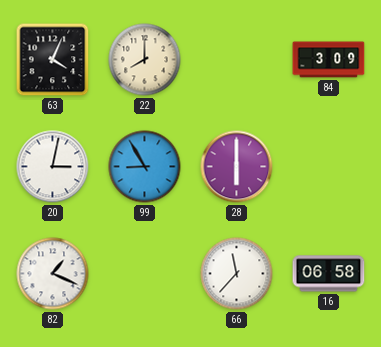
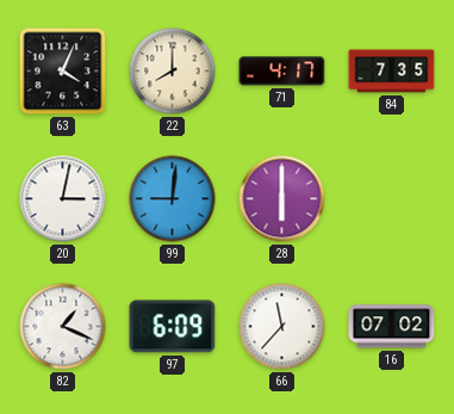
71: none -> 4:17 (282, 72)
84: 3:09 -> 7:35 (392, 72)
99: 8:55 -> 9:01 (173, 199)
97: none -> 6:09 (173, 327)
16: 06:58 -> 07:02 (392, 327)
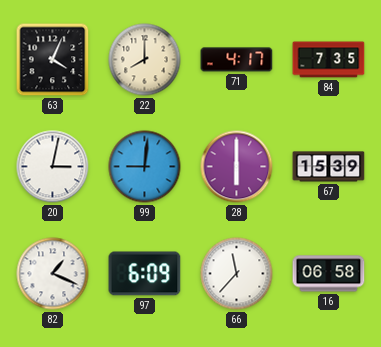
67: none -> 15:39 (329, 167)
16: 07:02 -> 06:58 (329, 274)
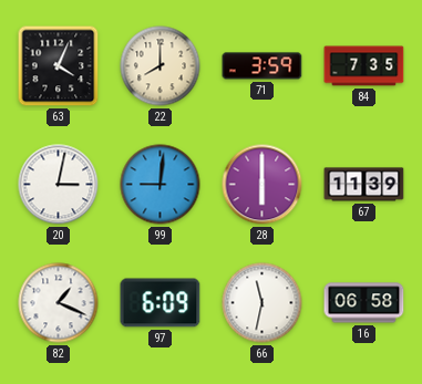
71: 4:17 -> 3:59 (263, 66)
67: 15:39 -> 11:39 (364, 185)
66: 11:37 -> 11:32 (263, 303)
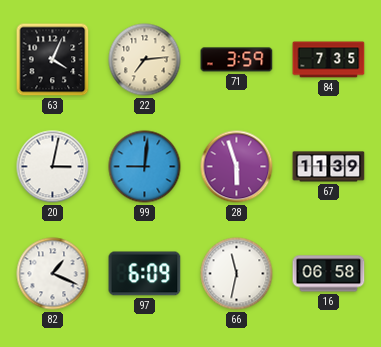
22: 8:00 -> 7:14 (145, 60)
28: 6:00 -> 5:57 (237, 167)
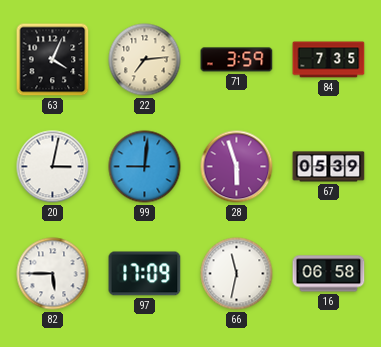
67: 11:39 -> 05:39 (329, 167)
82: 1:19 -> 5:45 (53, 274)
97: 6:09 -> 17:09 (145, 274)
